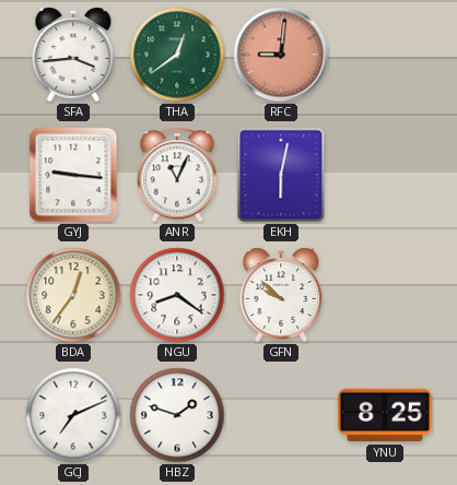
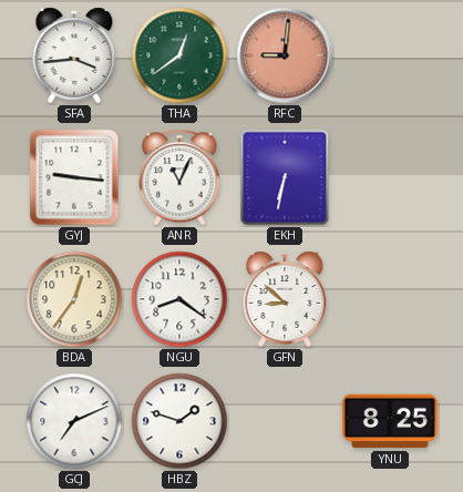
EKH: 6:02 -> 6:32 (285, 177)
GFN: 9:52 -> 8:52 (285, 299)
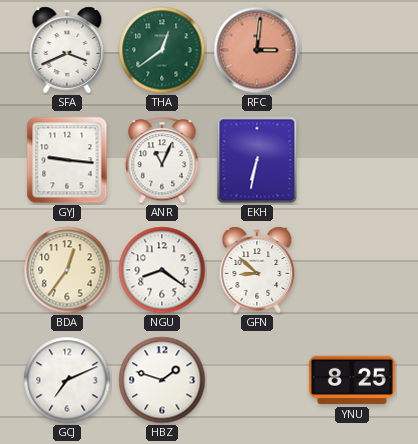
SFA: 3:44 -> 3:41 (67, 50)
RFC: 9:01 -> 3:01 (257, 50)
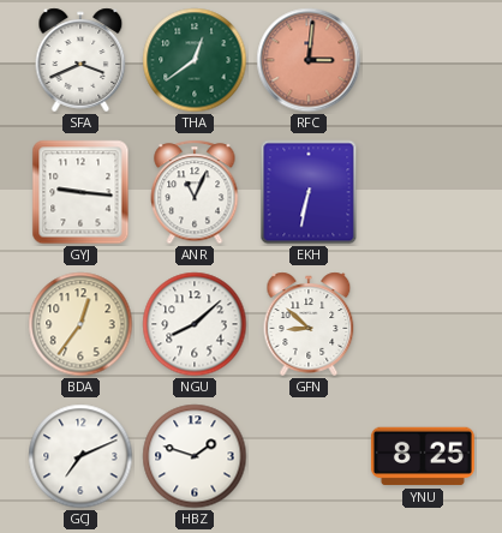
NGU: 8:21 -> 8:08 (195, 324)
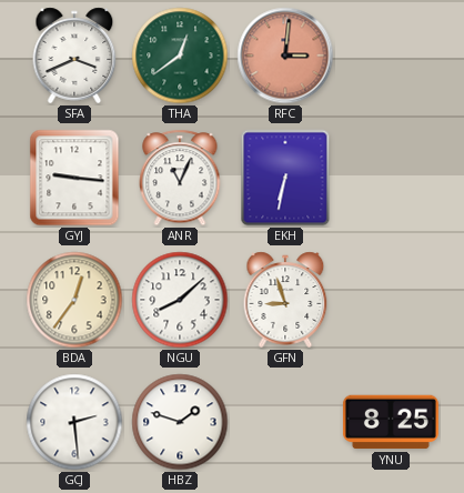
GFN: 8:52 -> 8:57 (285, 300)
GCJ: 7:11 -> 2:29 (74, 422)
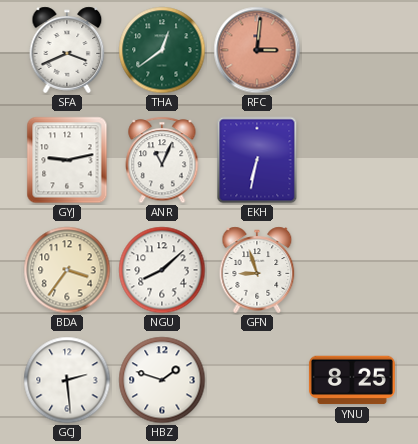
GYJ: 9:16 -> 9:13 (67, 160)
BDA: 12:36 -> 3:36 (67, 270)
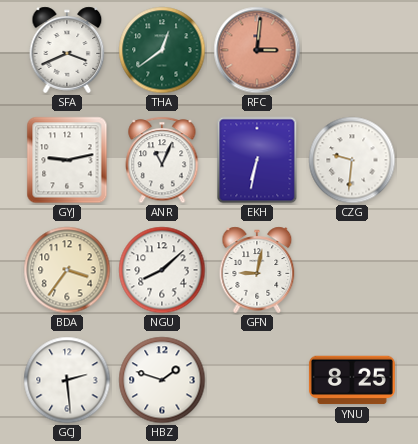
CZG: none -> 9:31 (352, 160)
GFN: 8:57 -> 9:02 (257, 270)
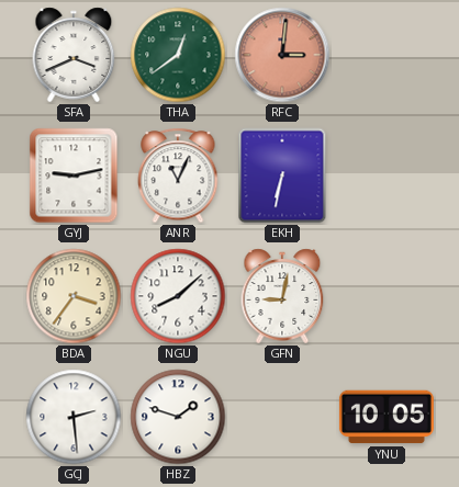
CZG: 9:31 -> none (352, 160)
YNU: 8:25 -> 10:05 (387, 417)
